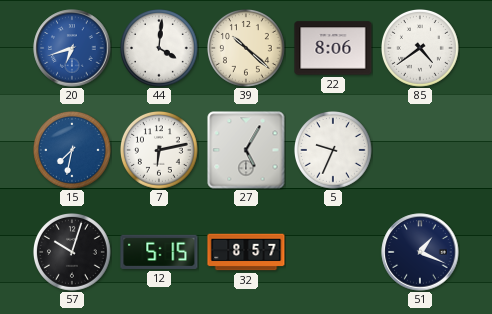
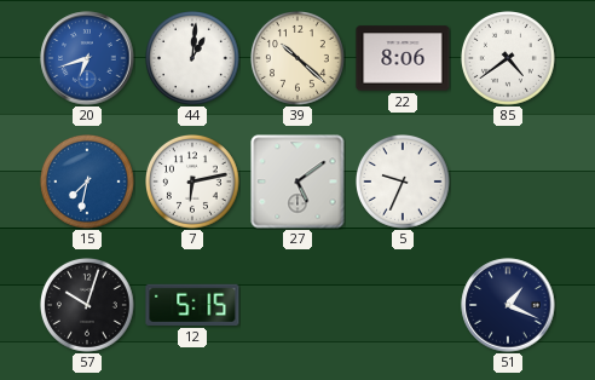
44: 4:01 -> 1:01 (193, 59)
27: 5:05 -> 5:09 (297, 182)
32: 8:57 -> none (246, 252)
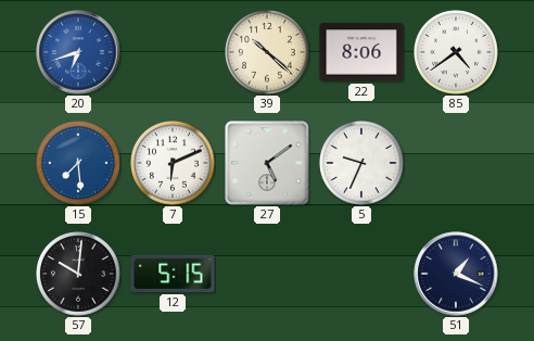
44: 1:01 -> none (193, 59)
15: 7:32 -> 7:29 (79, 164)
7: 6:13 -> 6:11 (174, 164)
57: 10:03 -> 10:01 (79, 275)
